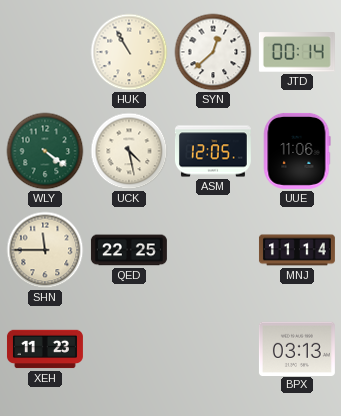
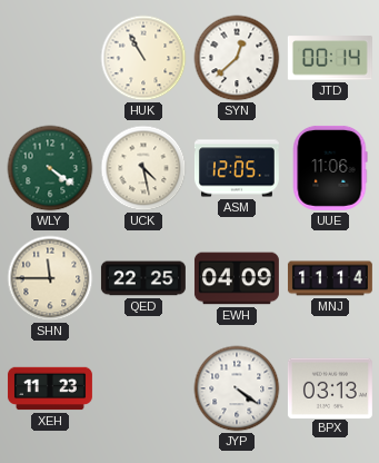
EWH: none -> 04:09 (237, 278)
JYP: none -> 4:21 (237, 388)
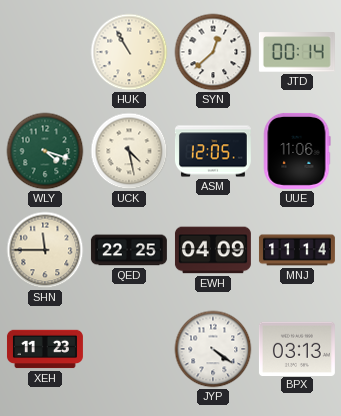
WLY: 4:21 -> 4:18 (45, 151)
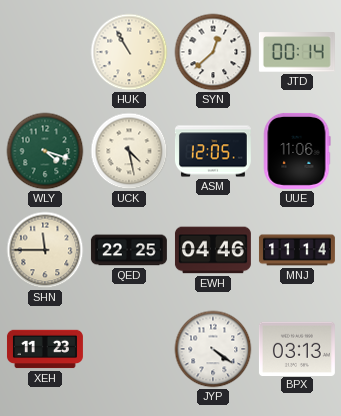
EWH: 04:09 -> 04:46 (213, 250)
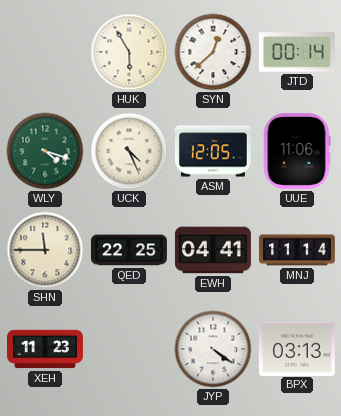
HUK: 10:55 -> 5:55 (129, 52)
UCK: 4:28 -> 4:26 (129, 151)
EWH: 04:46 -> 04:41 (213, 250)
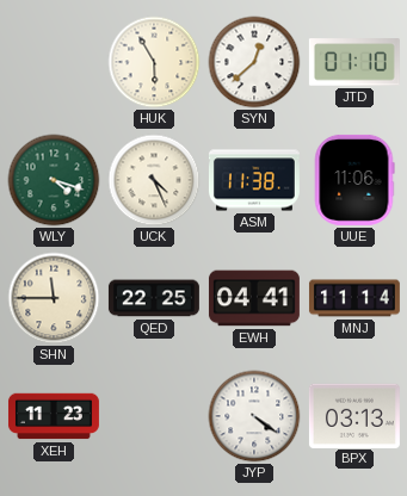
JTD: 00:14 -> 01:10 (354, 62)
ASM: 12:05 -> 11:38 (254, 180)
